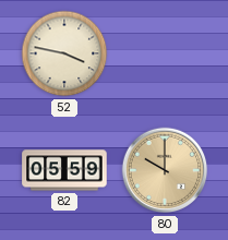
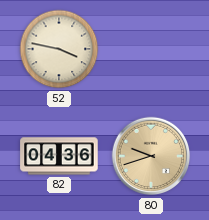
82: 05:59 -> 04:36 (59, 156)
80: 10:00 -> 9:42 (151, 156)
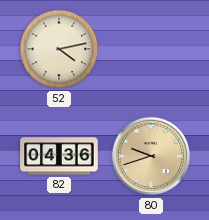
52: 3:47 -> 4:13 (59, 49)
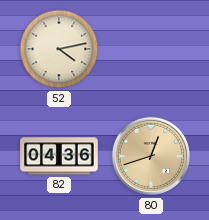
80: 9:42 -> 12:42 (151, 156)
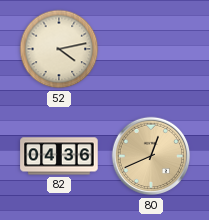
80: 12:42 -> 12:41 (151, 156)
